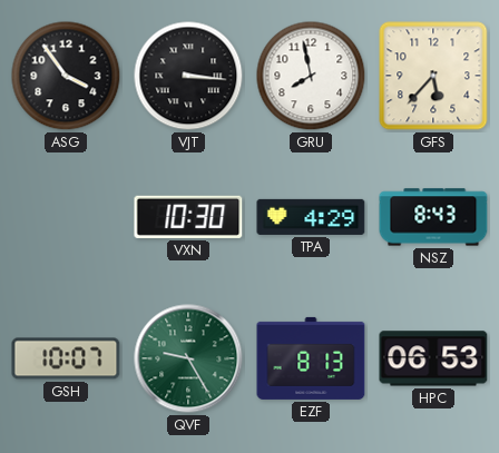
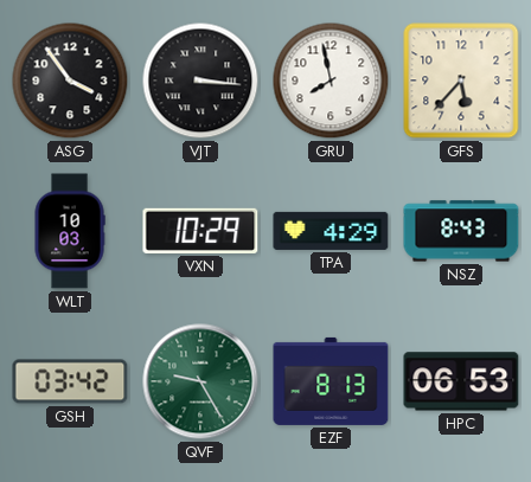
WLT: none -> 10:03 (70, 231)
VXN: 10:30 -> 10:29 (200, 231)
GSH: 10:07 -> 03:42 (70, 381)
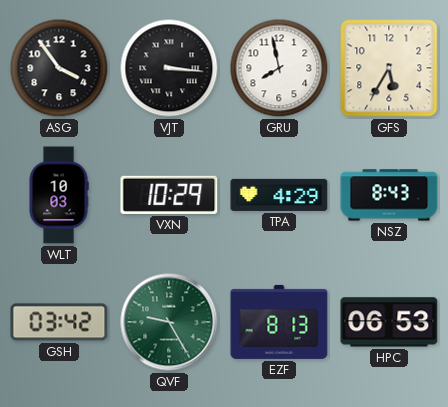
GFS: 5:37 -> 5:35 (389, 68)
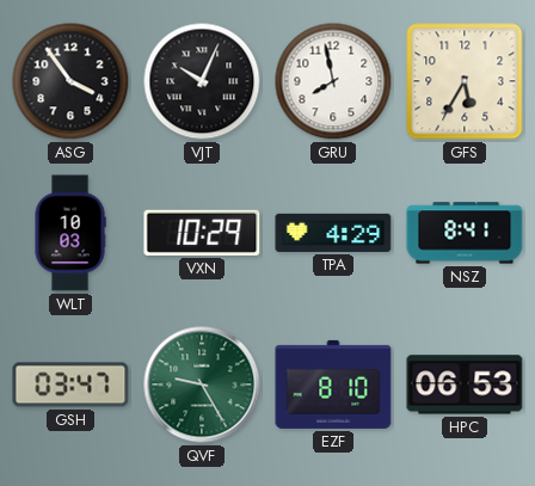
VJT: 3:16 -> 10:04 (202, 81)
NSZ: 8:43 -> 8:41 (465, 233)
GSH: 03:42 -> 03:47 (70, 385)
EZF: 8:13 -> 8:10 (333, 385)
